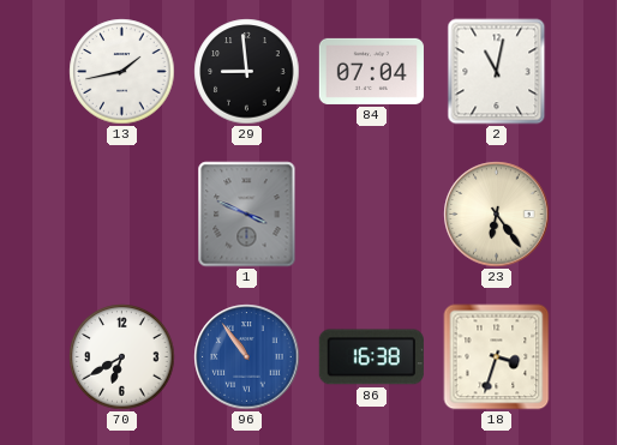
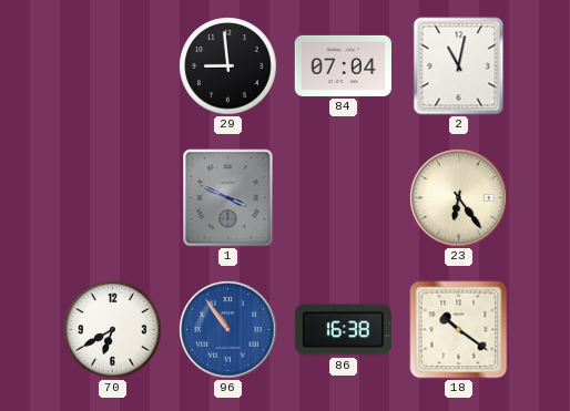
13: 1:43 -> none (122, 72)
18: 3:33 -> 10:21 (459, 330)
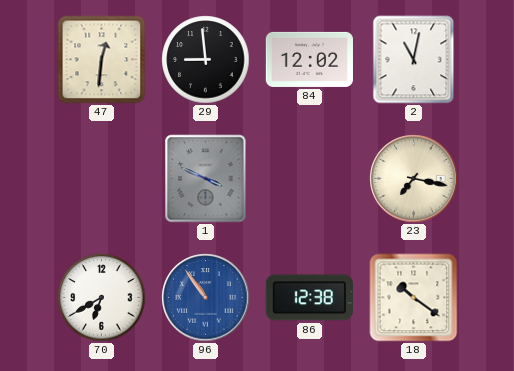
47: none -> 12:31 (102, 60)
84: 07:04 -> 12:02 (309, 59)
23: 6:24 -> 7:17 (414, 179)
86: 16:38 -> 12:38 (309, 298)
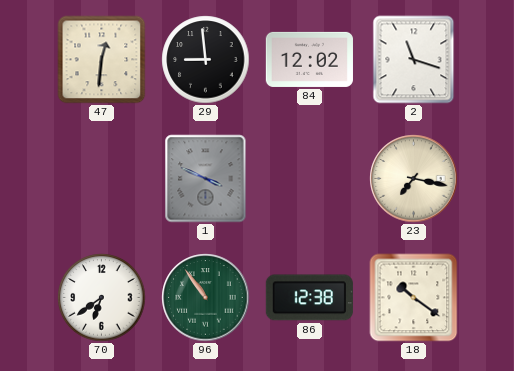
2: 11:02 -> 11:18 (414, 60)
70: 6:40 -> 6:39 (102, 298)
96 dial: blue -> green (206, 298)
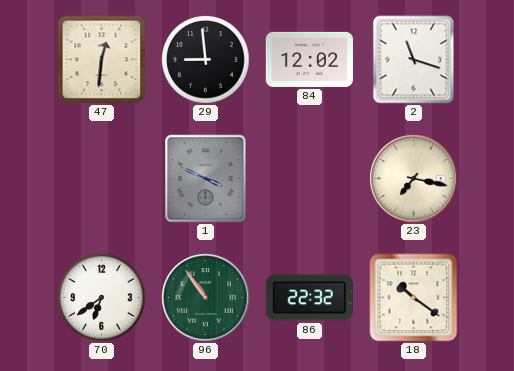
86: 12:38 -> 22:32 (309, 298)
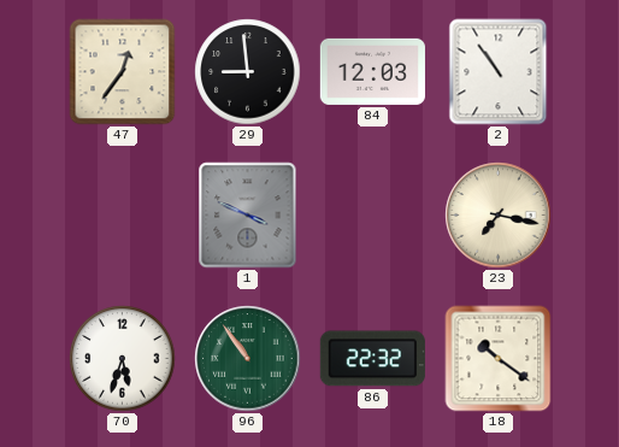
47: 12:31 -> 12:36 (123, 72)
84: 12:02 -> 12:03 (372, 71)
2: 11:18 -> 10:54 (499, 72)
70: 6:39 -> 5:33 (123, 359)
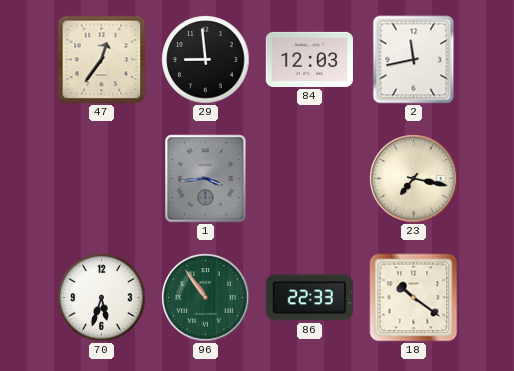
2: 10:54 -> 11:43 (414, 60)
1: 3:49 -> 3:44 (206, 179)
86: 22:32 -> 22:33 (309, 298)
